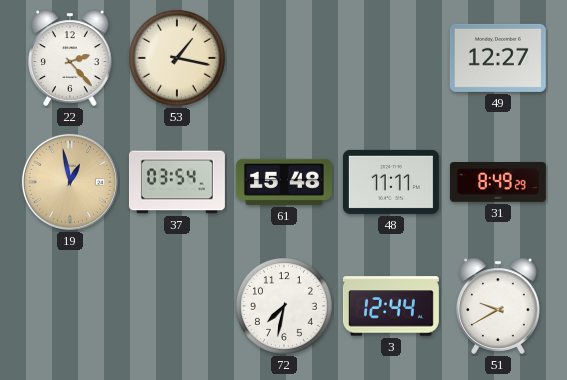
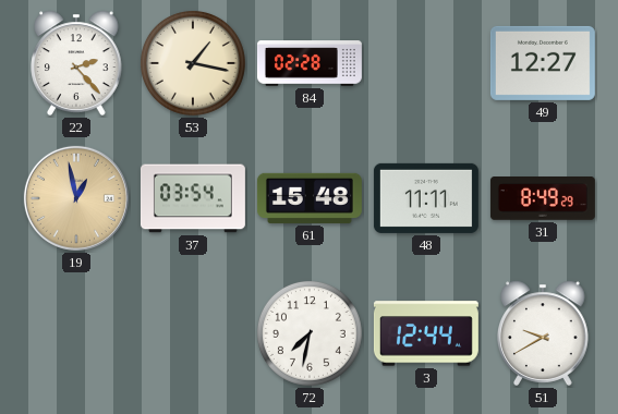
84: none -> 02:28 (310, 63)
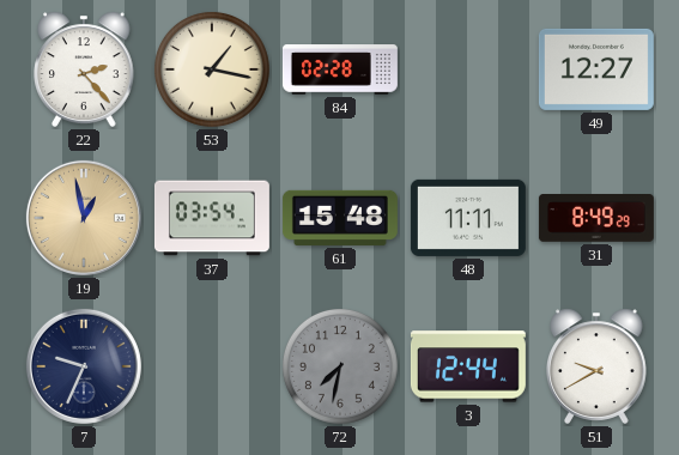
7: none -> 9:34 (84, 366)
72 dial: white -> grey (340, 366)
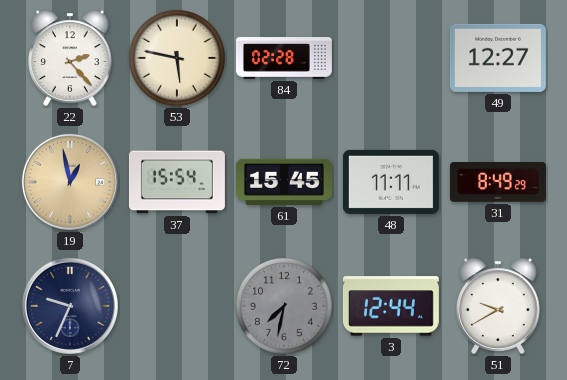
53: 1:17 -> 5:47 (177, 58)
37: 03:54 -> 15:54 (177, 182)
61: 15:48 -> 15:45 (284, 182)
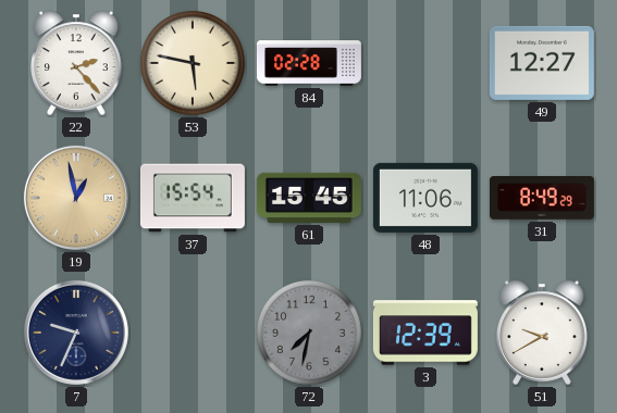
48: 11:11 -> 11:06 (425, 198)
3: 12:44 -> 12:39 (425, 333)
